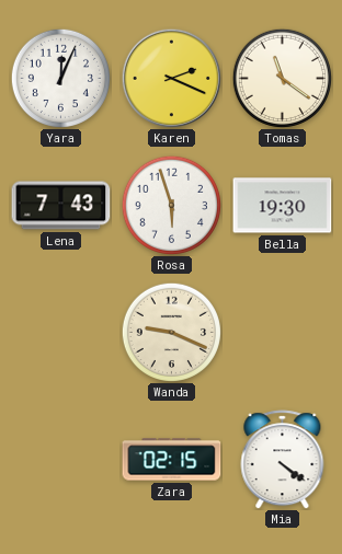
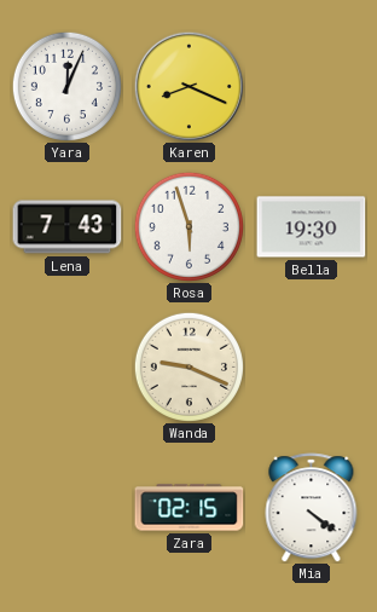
Karen: 2:19 -> 8:19 (188, 86)
Tomas: 11:21 -> none (282, 78)
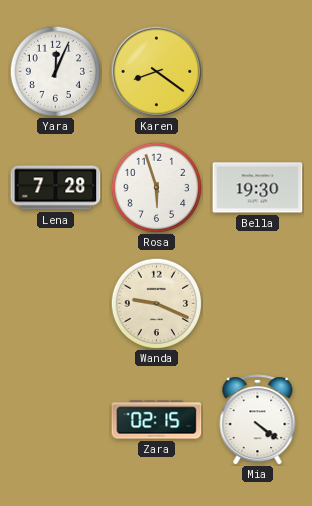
Karen: 8:19 -> 8:21 (156, 71)
Lena: 7:43 -> 7:28 (56, 188)
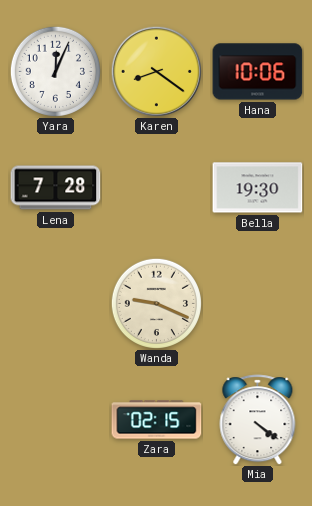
Hana: none -> 10:06 (258, 72)
Rosa: 5:57 -> none (156, 187)
